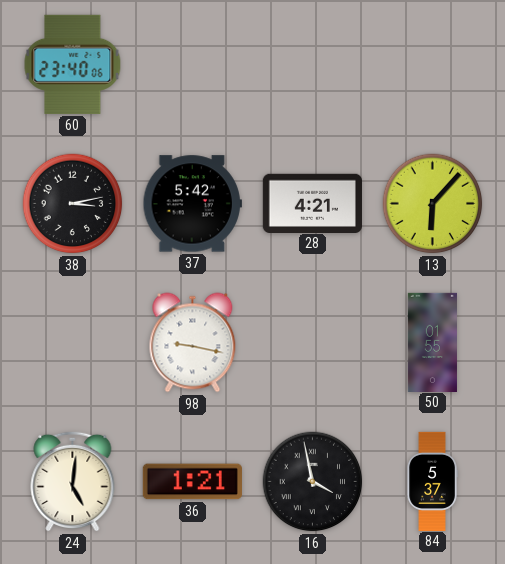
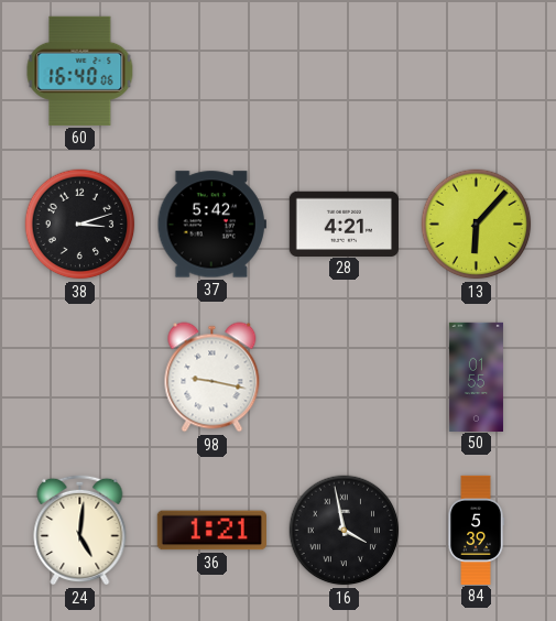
60: 23:40 -> 16:40 (80, 70)
38: 3:13 -> 3:12 (80, 225)
84: 5:37 -> 5:39 (476, 530)
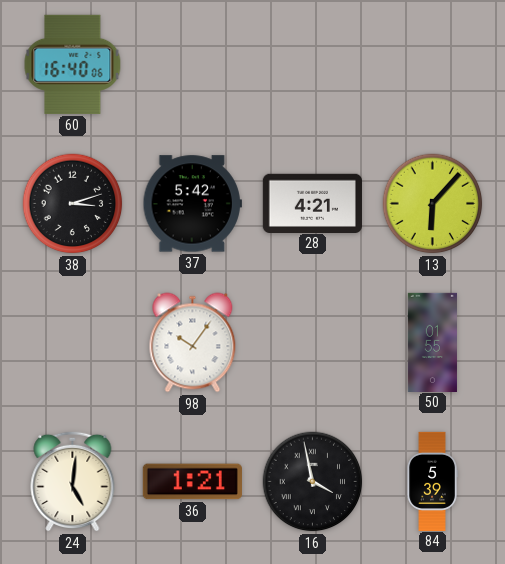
98: 9:17 -> 10:06 (193, 343)
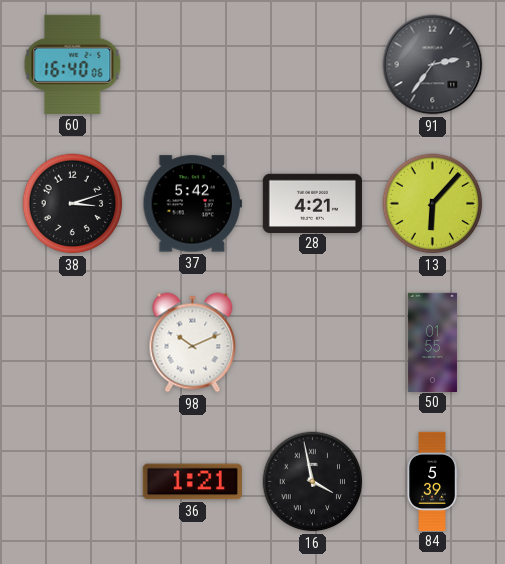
91: none -> 2:36 (433, 65)
98: 10:06 -> 10:11 (193, 343)
24: 5:01 -> none (73, 481)
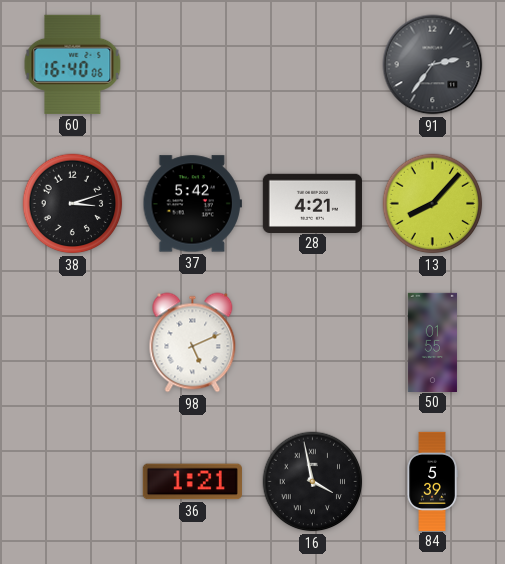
13: 6:07 -> 8:07 (433, 204)
98: 10:11 -> 5:11 (193, 343)
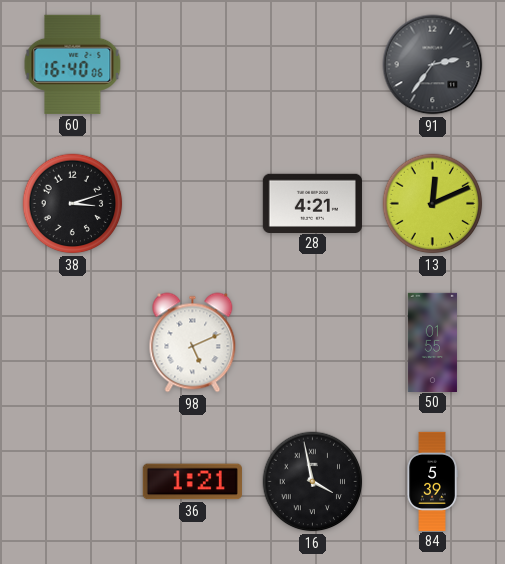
37: 5:42 -> none (192, 204)
13: 8:07 -> 12:11 (433, 204)
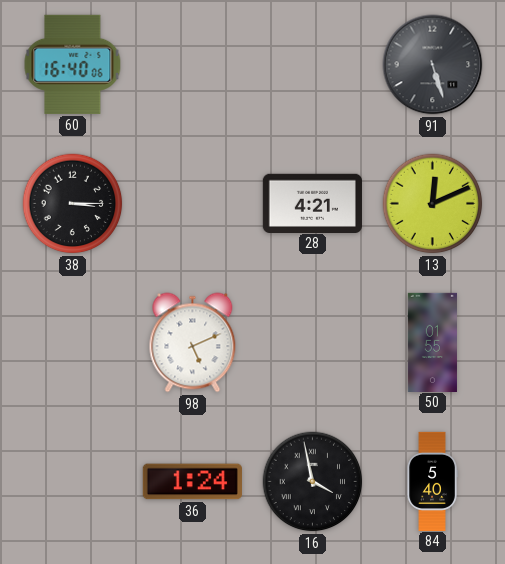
91: 2:36 -> 5:27 (433, 65)
38: 3:12 -> 3:15 (73, 204)
36: 1:21 -> 1:24 (192, 482)
84: 5:39 -> 5:40 (432, 481)
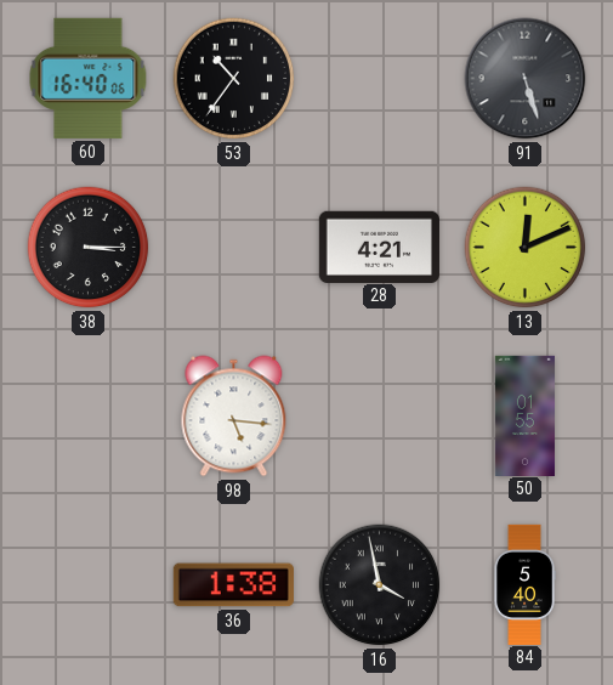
53: none -> 10:36 (234, 79)
98: 5:11 -> 5:16 (234, 417)
36: 1:24 -> 1:38 (233, 585)
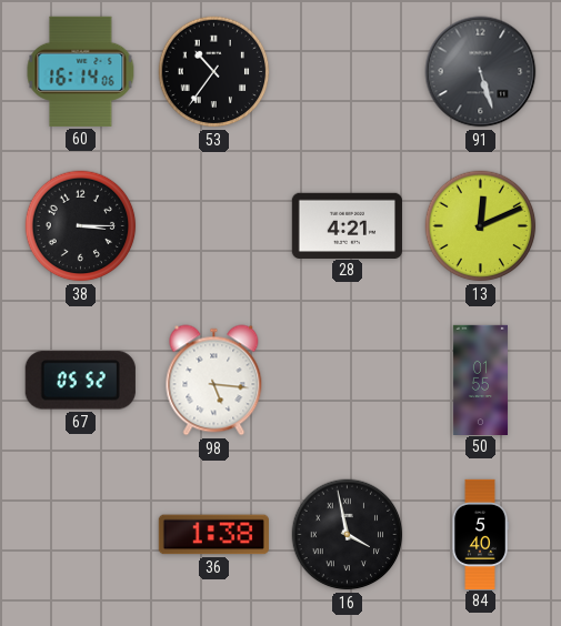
60: 16:40 -> 16:14 (81, 71)
67: none -> 05:52 (80, 381)
